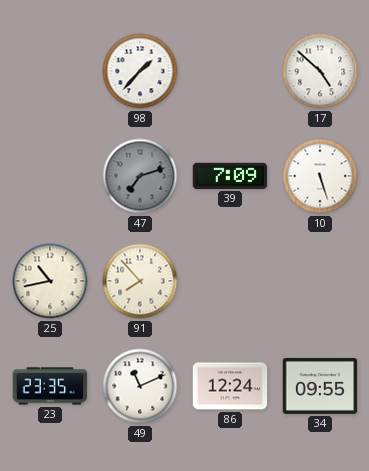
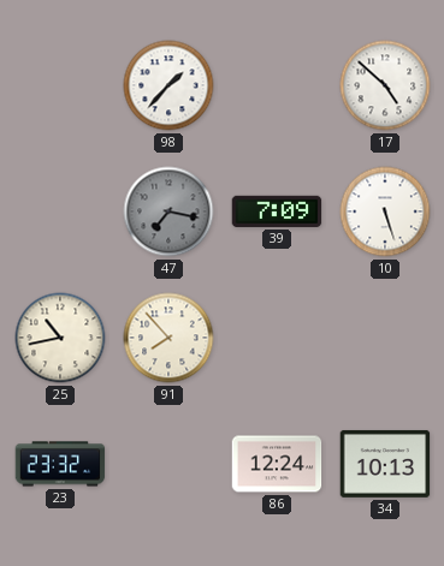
47: 7:12 -> 7:17 (168, 211)
23: 23:35 -> 23:32 (60, 464)
49: 11:11 -> none (140, 386)
34: 09:55 -> 10:13 (385, 464)
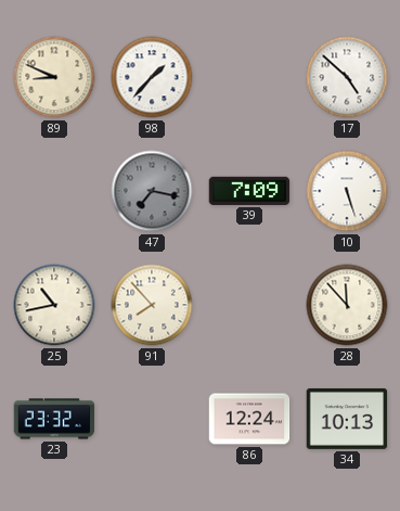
89: none -> 8:49 (54, 77)
28: none -> 11:53 (347, 305)
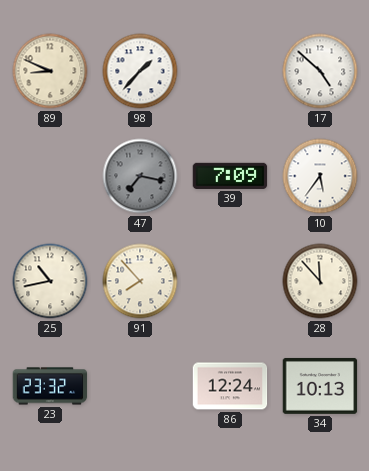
10: 5:27 -> 5:36 (320, 176)
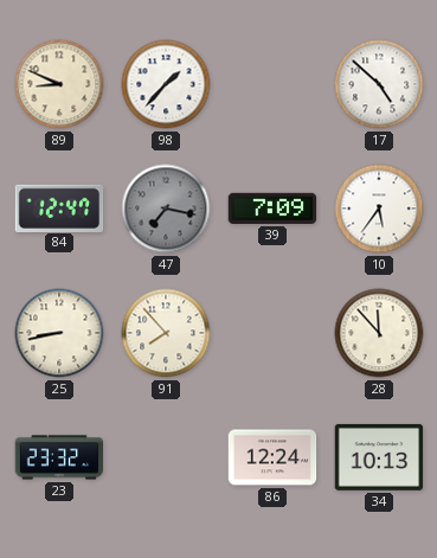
84: none -> 12:47 (59, 207)
25: 10:43 -> 8:43 (59, 333)
